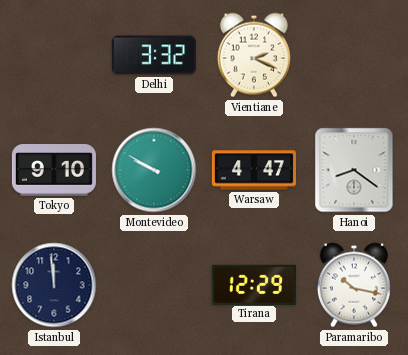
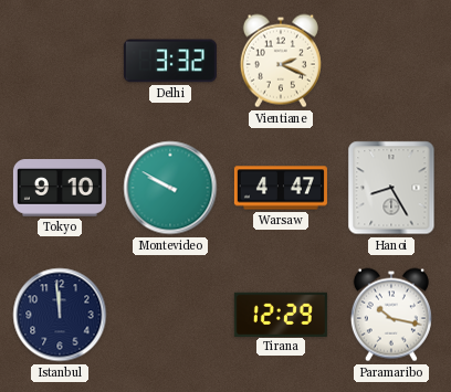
Hanoi: 8:21 -> 8:25 (391, 188)
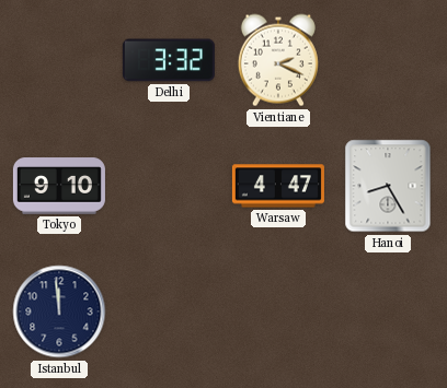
Montevideo: 9:50 -> none (170, 188)
Tirana: 12:29 -> none (281, 314)
Paramaribo: 10:17 -> none (391, 315)
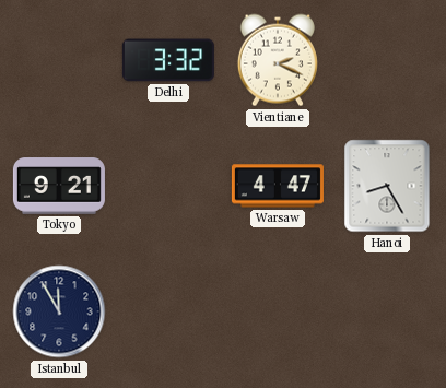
Tokyo: 9:10 -> 9:21 (59, 186)
Istanbul: 11:59 -> 11:55 (59, 311)
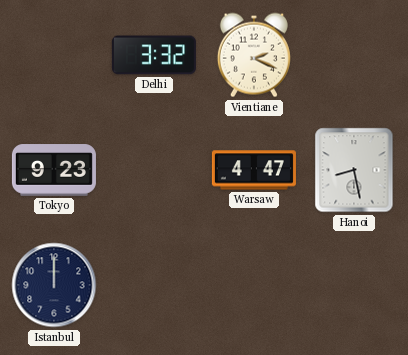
Tokyo: 9:21 -> 9:23 (54, 170)
Hanoi: 8:25 -> 8:28 (354, 170)
Istanbul: 11:55 -> 12:00 (54, 285)
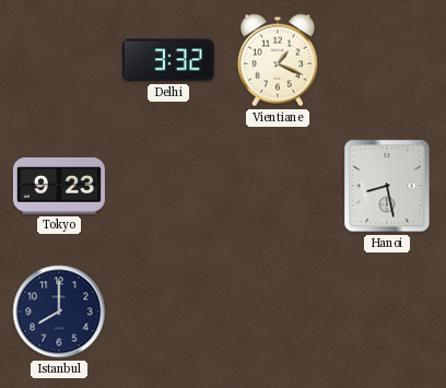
Vientiane: 2:19 -> 1:19 (278, 60)
Warsaw: 4:47 -> none (254, 170)
Istanbul: 12:00 -> 8:00 (59, 311)
